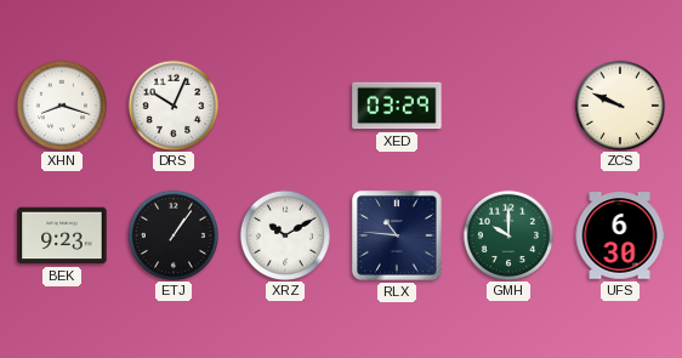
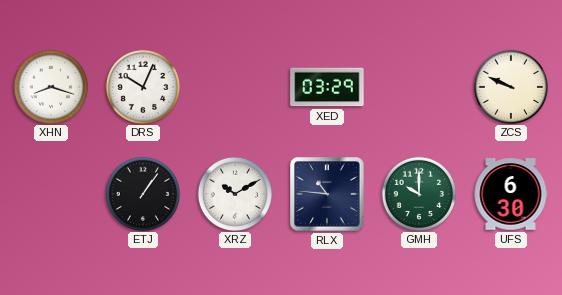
BEK: 9:23 -> none (62, 235)
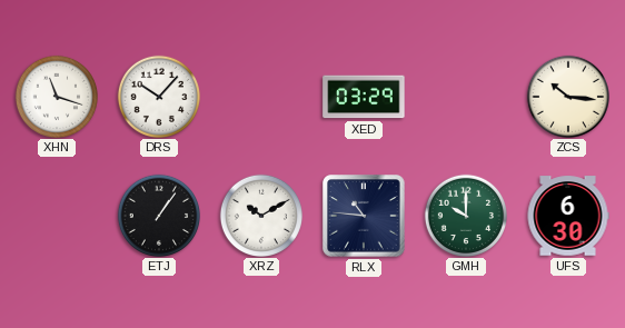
XHN: 8:18 -> 11:18 (56, 96)
DRS: 10:04 -> 10:07 (158, 96)
ZCS: 9:49 -> 10:16 (567, 96)
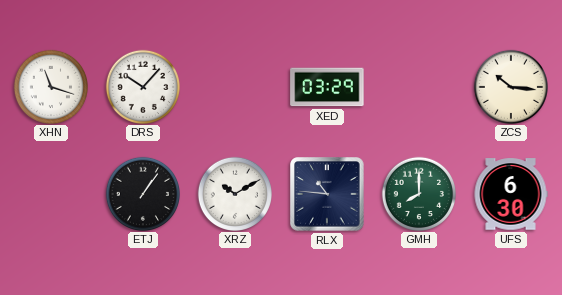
GMH: 10:00 -> 8:00 (418, 193)
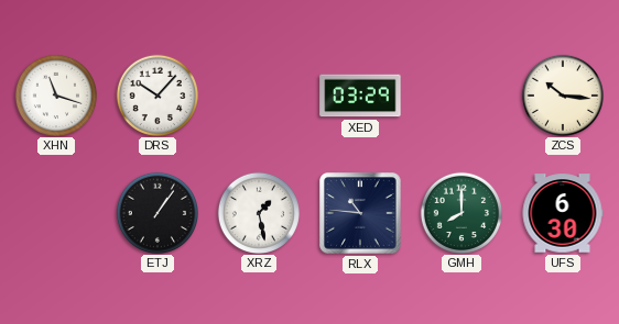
XRZ: 10:10 -> 1:28 (258, 212)
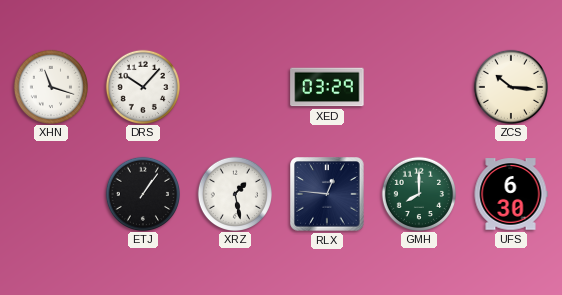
RLX: 10:46 -> 12:46 (327, 194)
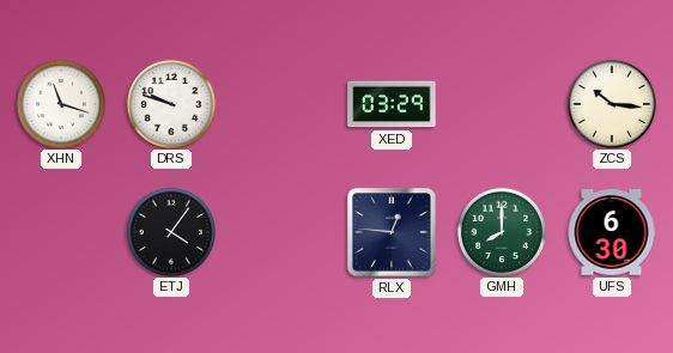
DRS: 10:07 -> 9:48 (170, 103)
ETJ: 1:06 -> 4:06 (170, 231)
XRZ: 1:28 -> none (234, 193)
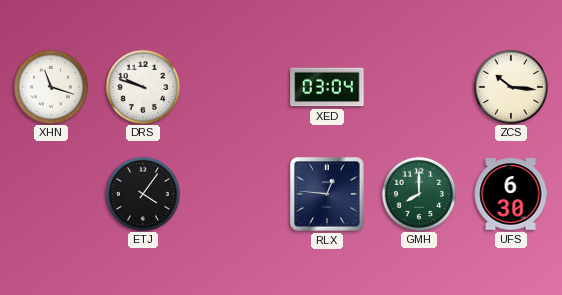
XED: 03:29 -> 03:04 (327, 87)
